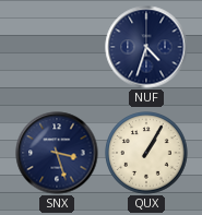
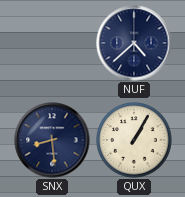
NUF: 4:33 -> 4:38 (134, 43)
SNX: 3:27 -> 8:29 (52, 140)
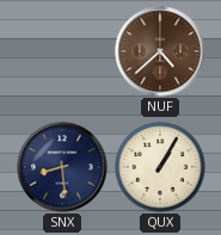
NUF dial: navy -> brown (160, 51)
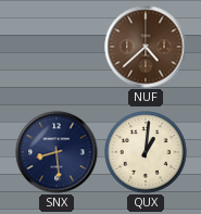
QUX: 1:05 -> 1:01 (146, 152)
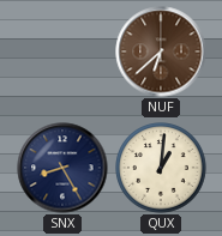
NUF: 4:38 -> 6:38 (161, 52)
SNX: 8:29 -> 8:25 (62, 168)
